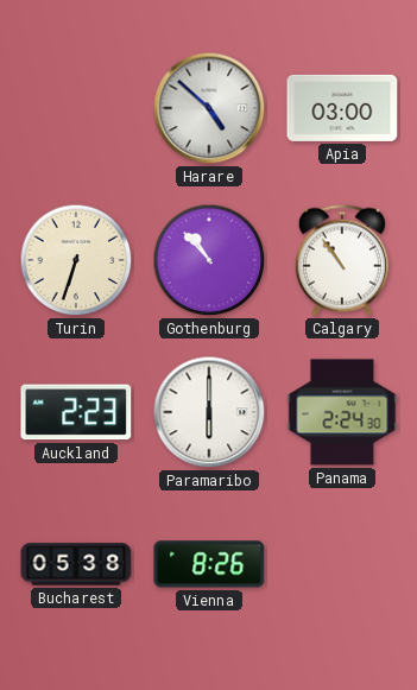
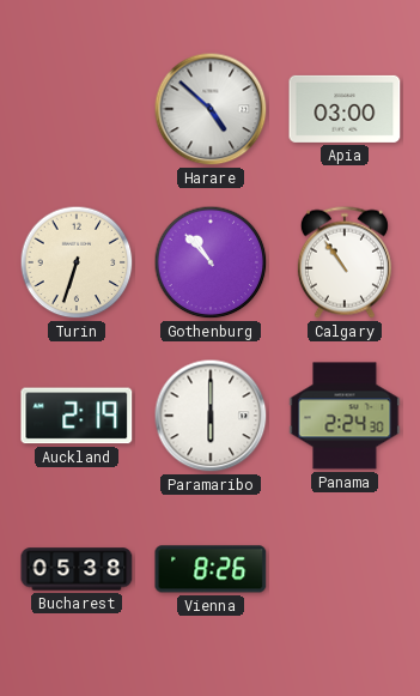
Auckland: 2:23 -> 2:19 (77, 416)
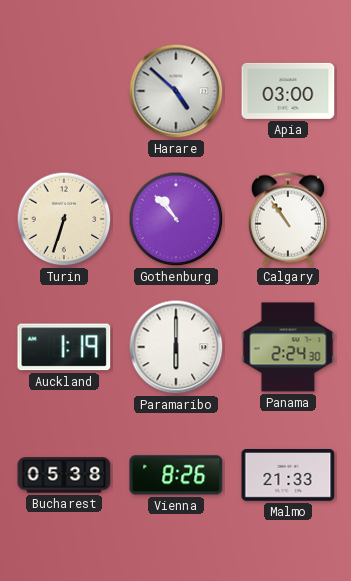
Auckland: 2:19 -> 1:19 (64, 347)
Malmo: none -> 21:33 (288, 476)
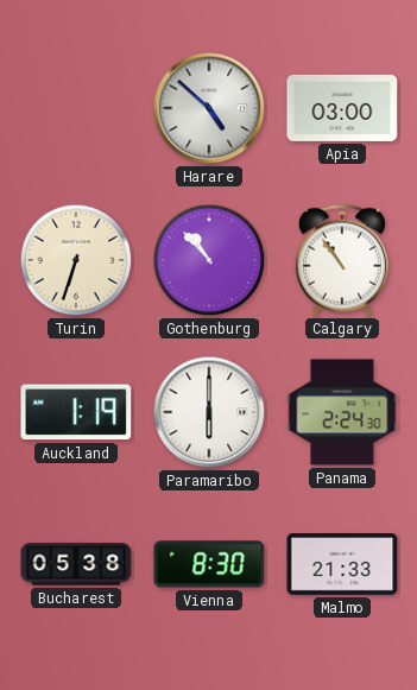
Vienna: 8:26 -> 8:30 (209, 564)
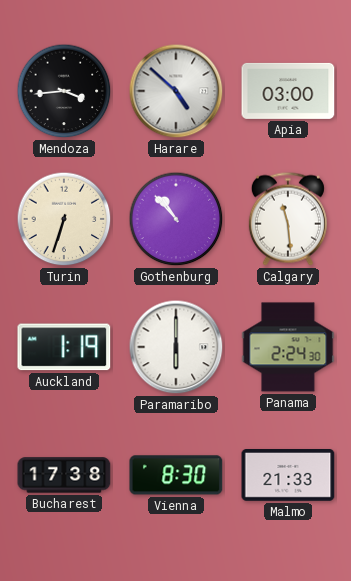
Mendoza: none -> 3:44 (64, 91)
Calgary: 10:54 -> 11:29 (288, 219)
Bucharest: 05:38 -> 17:38 (64, 475)
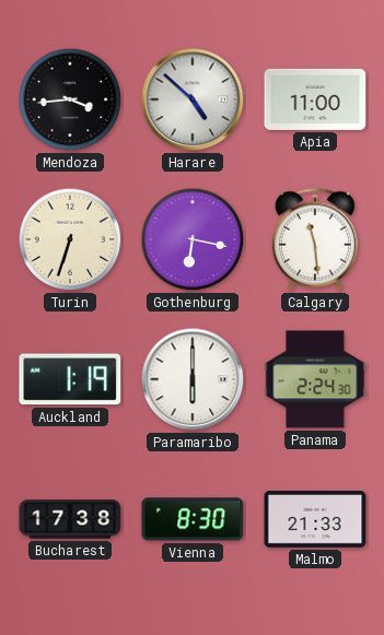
Apia: 03:00 -> 11:00 (315, 99)
Gothenburg: 10:53 -> 6:17 (193, 239)
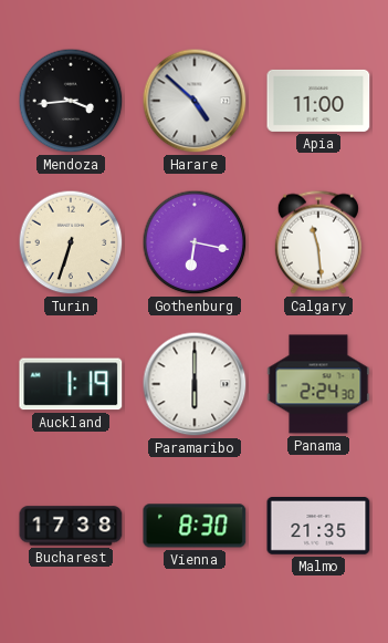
Malmo: 21:33 -> 21:35 (318, 527)
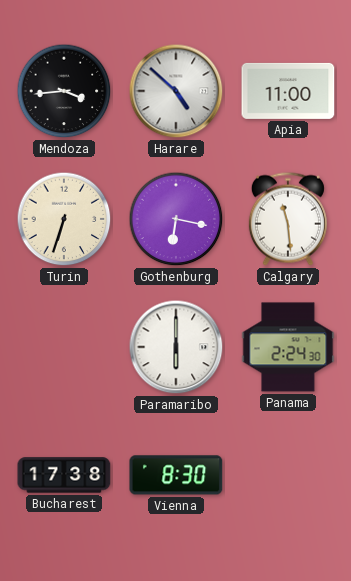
Auckland: 1:19 -> none (71, 384)
Malmo: 21:35 -> none (318, 527)
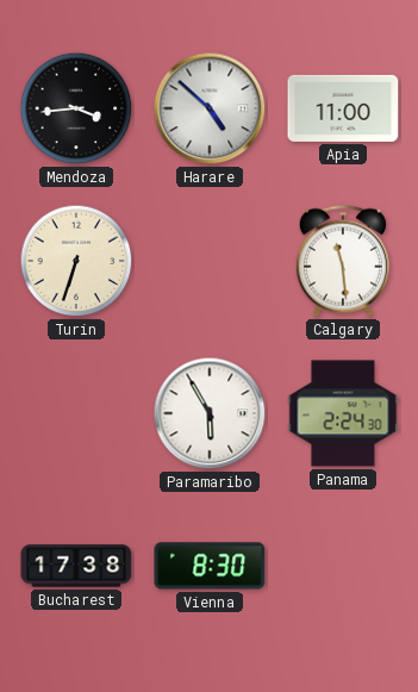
Gothenburg: 6:17 -> none (176, 219)
Paramaribo: 6:00 -> 5:55 (210, 413)
